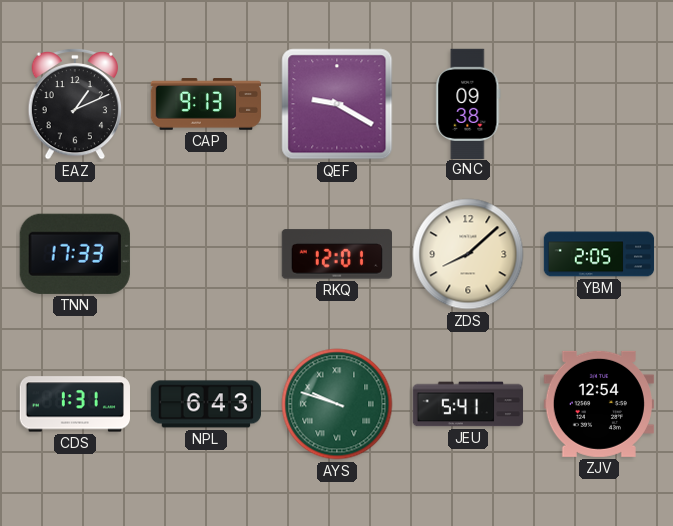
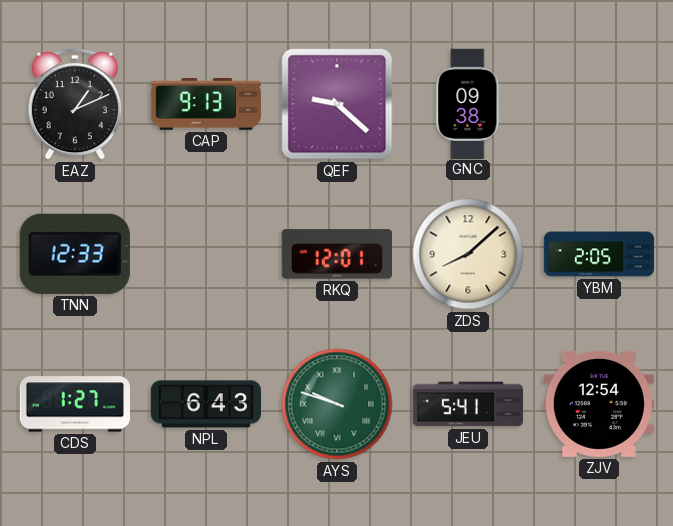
QEF: 9:20 -> 9:22 (337, 104)
TNN: 17:33 -> 12:33 (75, 254)
CDS: 1:31 -> 1:27 (74, 404)
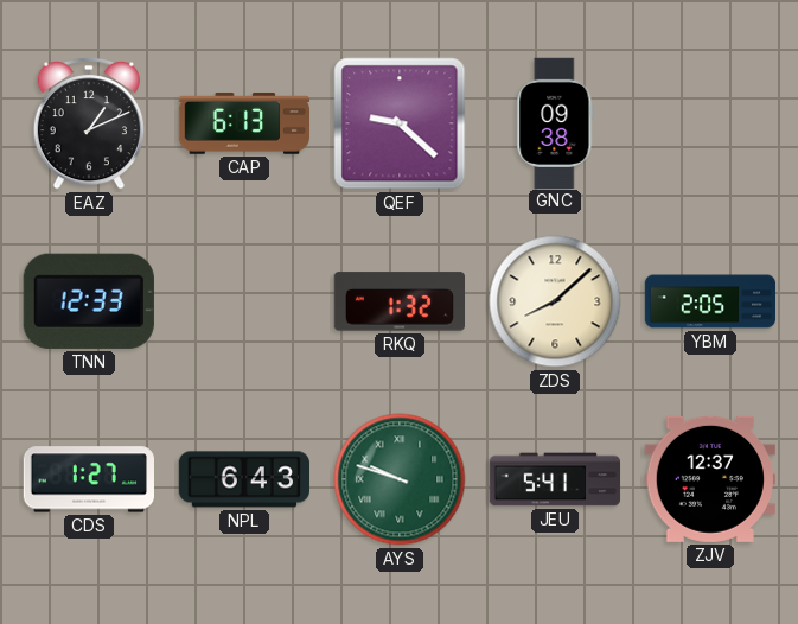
CAP: 9:13 -> 6:13 (244, 123)
RKQ: 12:01 -> 1:32 (398, 301)
ZJV: 12:54 -> 12:37 (709, 479)
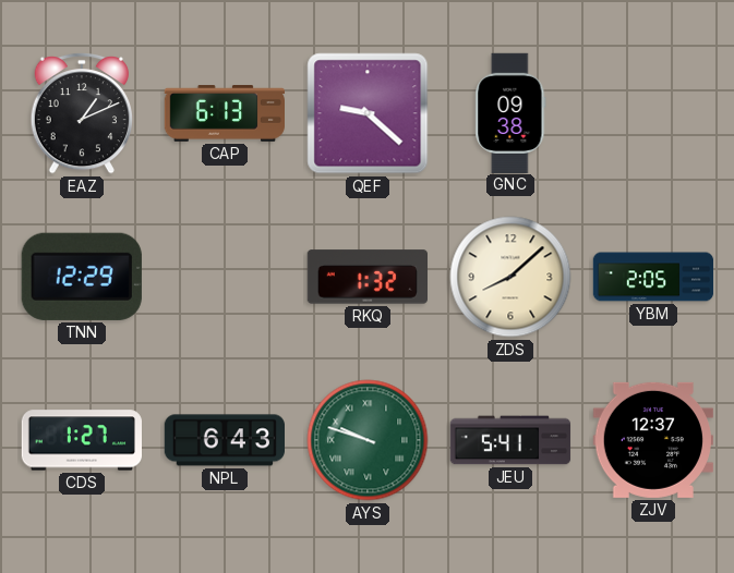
TNN: 12:33 -> 12:29 (82, 277)
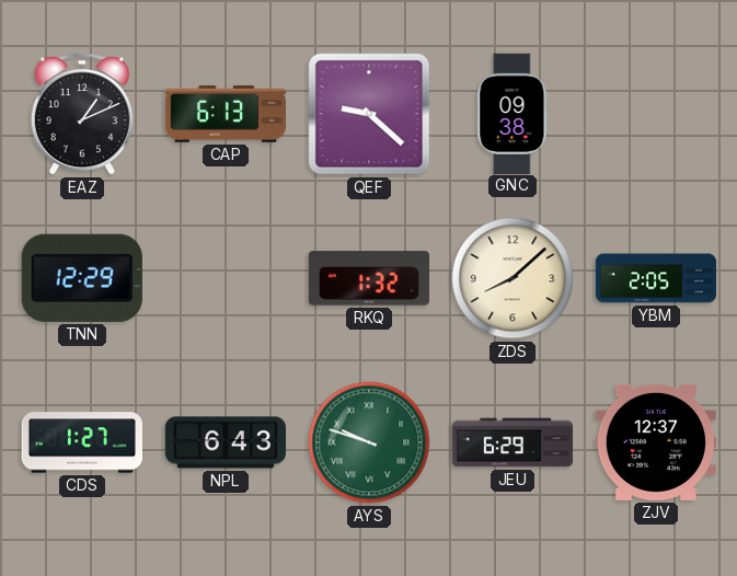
JEU: 5:41 -> 6:29 (513, 442)
